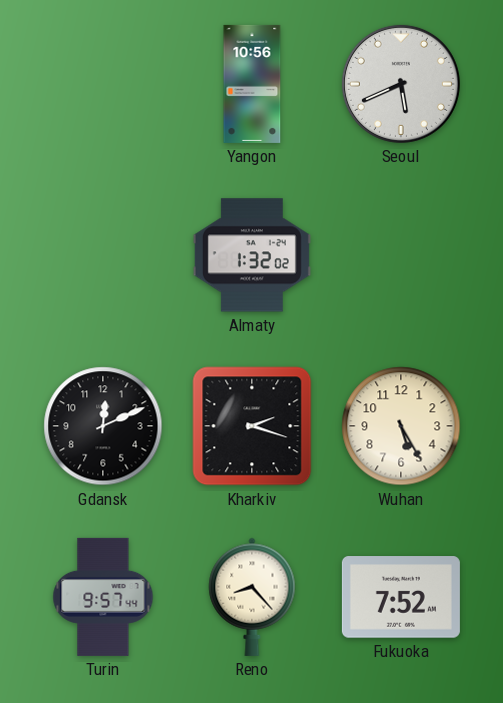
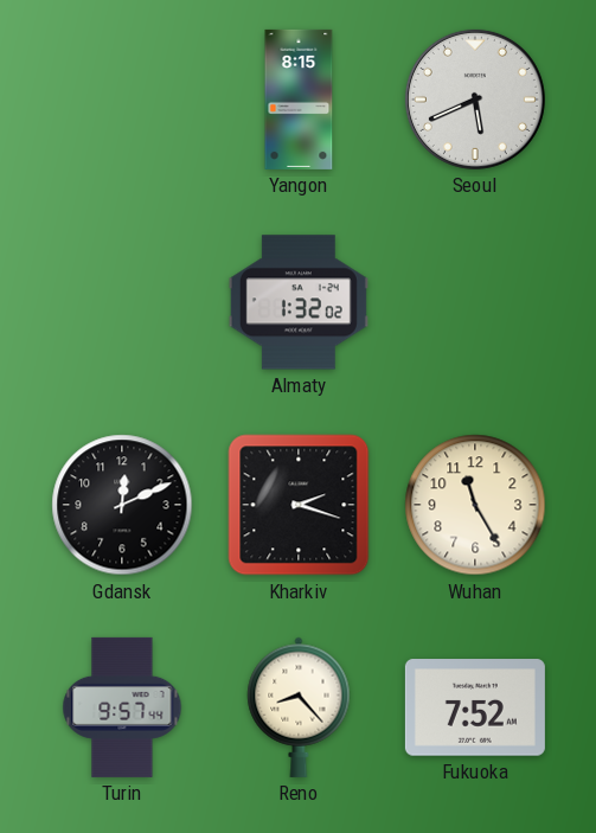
Yangon: 10:56 -> 8:15 (299, 100)
Wuhan: 5:25 -> 11:25 (475, 505)
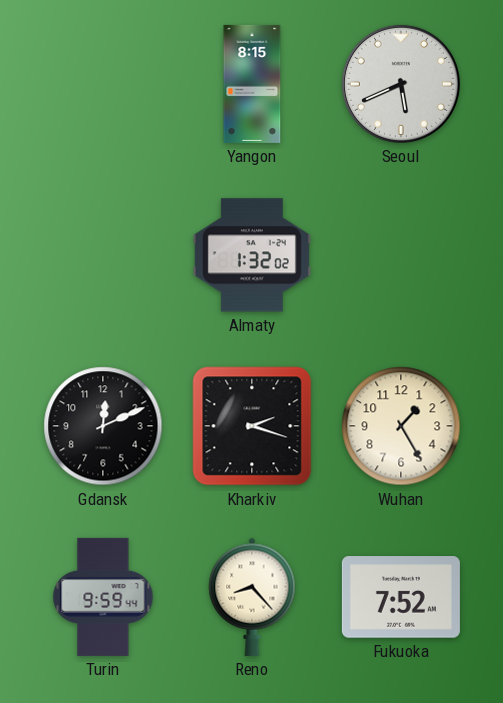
Wuhan: 11:25 -> 1:25 (401, 426)
Turin: 9:57 -> 9:59 (103, 597)
